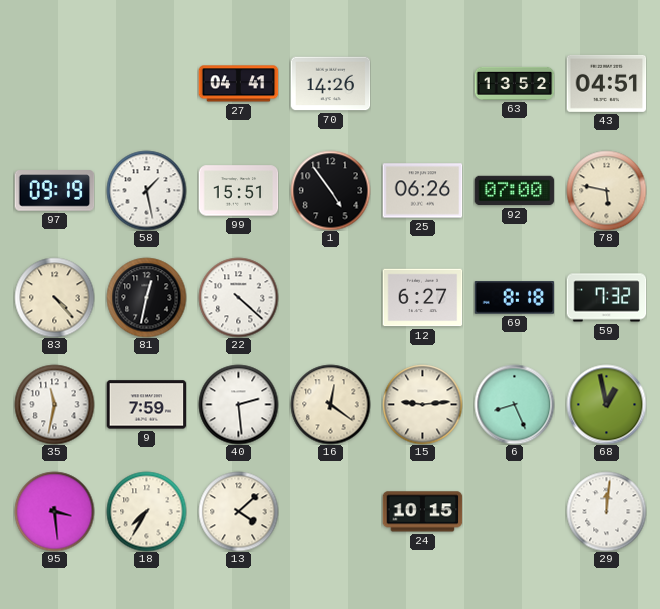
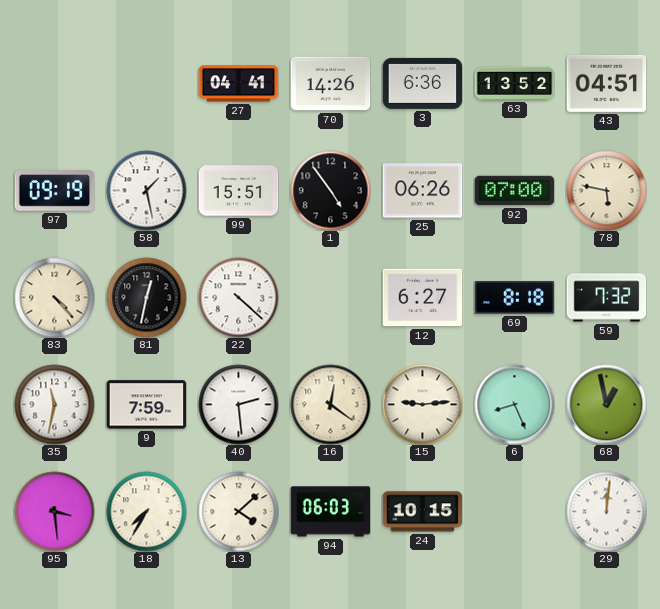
3: none -> 6:36 (422, 83)
94: none -> 06:03 (330, 512)
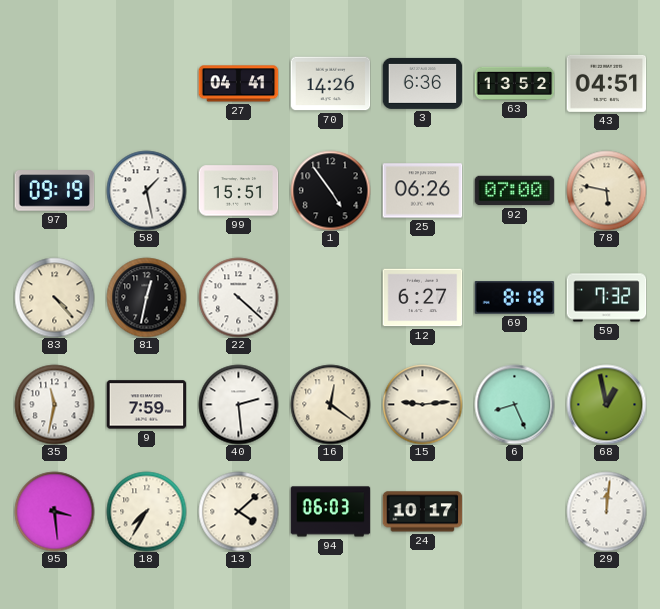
24: 10:15 -> 10:17 (422, 512)
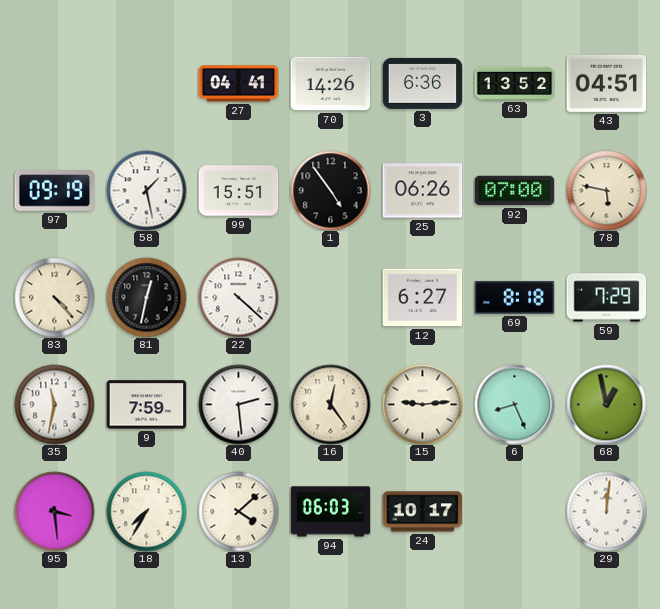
59: 7:32 -> 7:29 (606, 298)
16: 12:21 -> 12:24 (330, 404)
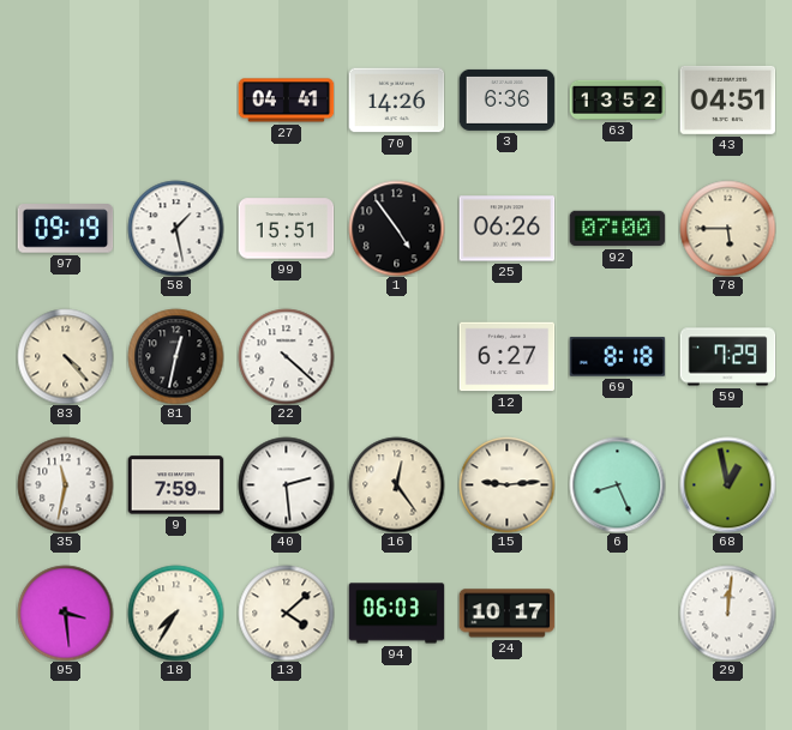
78: 5:47 -> 5:45 (727, 228)
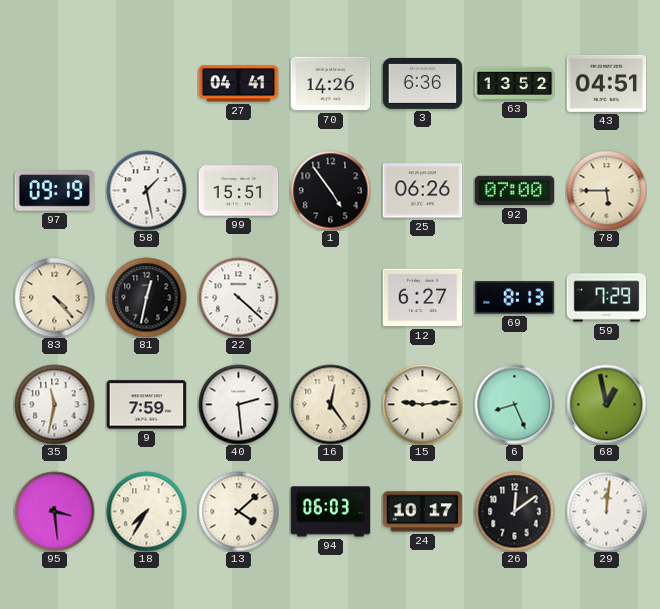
69: 8:18 -> 8:13 (514, 298)
26: none -> 12:09 (514, 511)
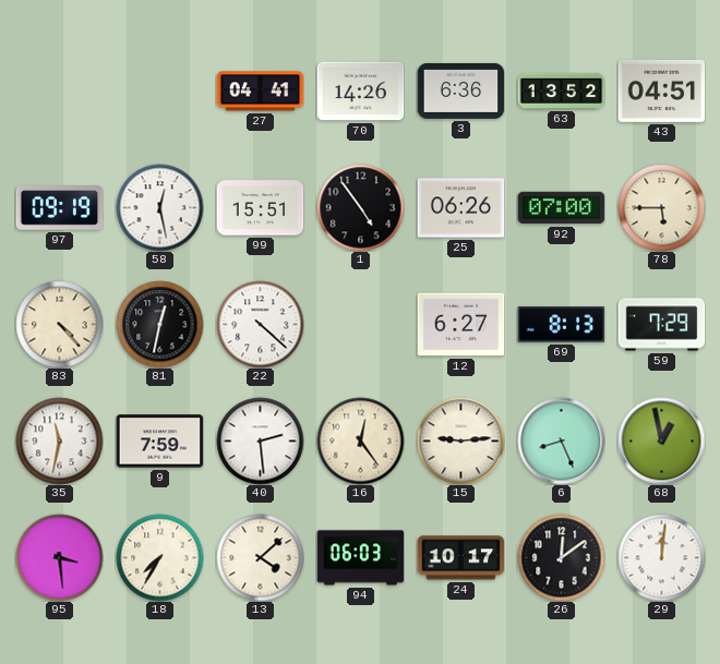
58: 1:28 -> 12:28 (159, 207)
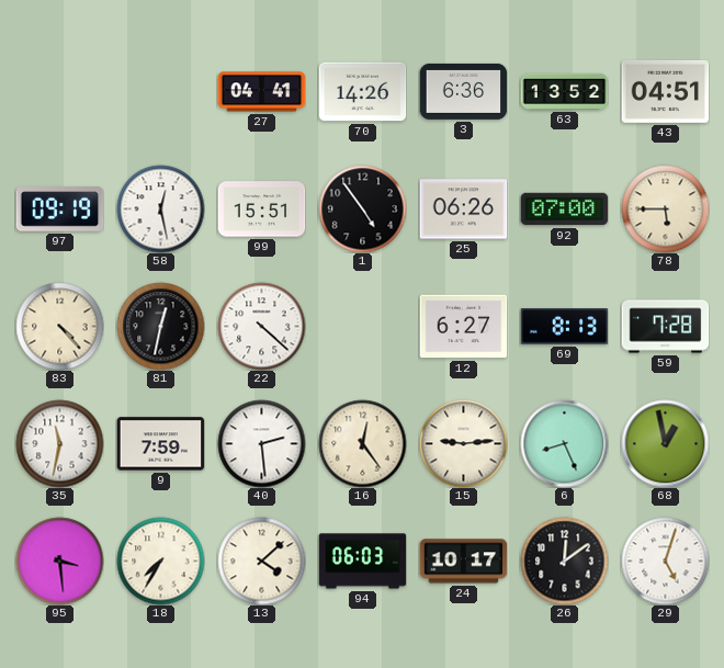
59: 7:29 -> 7:28 (665, 327)
29: 12:01 -> 5:03 (665, 561)
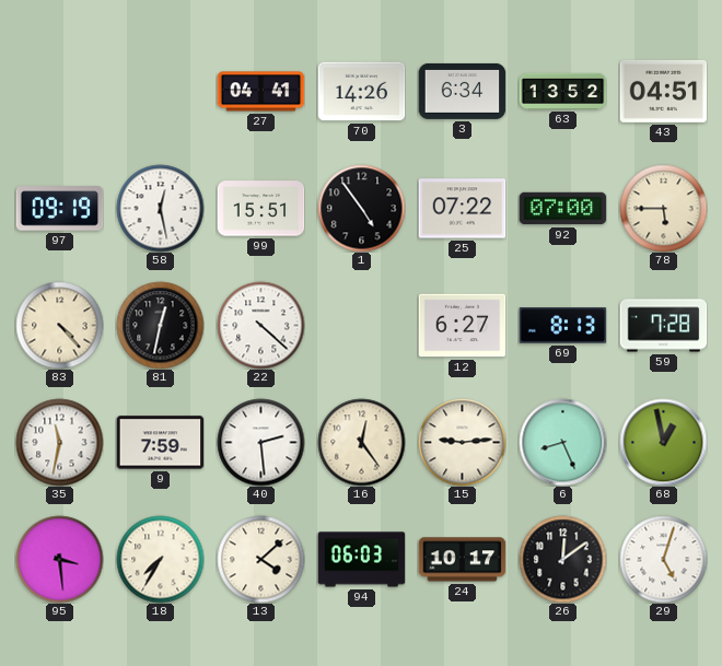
3: 6:36 -> 6:34 (462, 91)
25: 06:26 -> 07:22 (462, 209)
